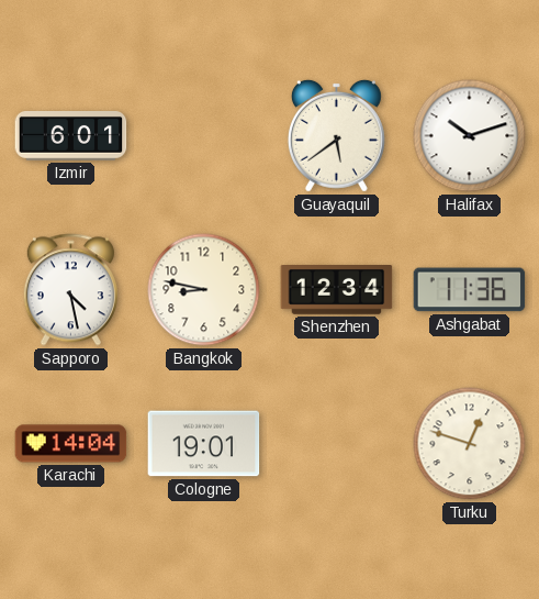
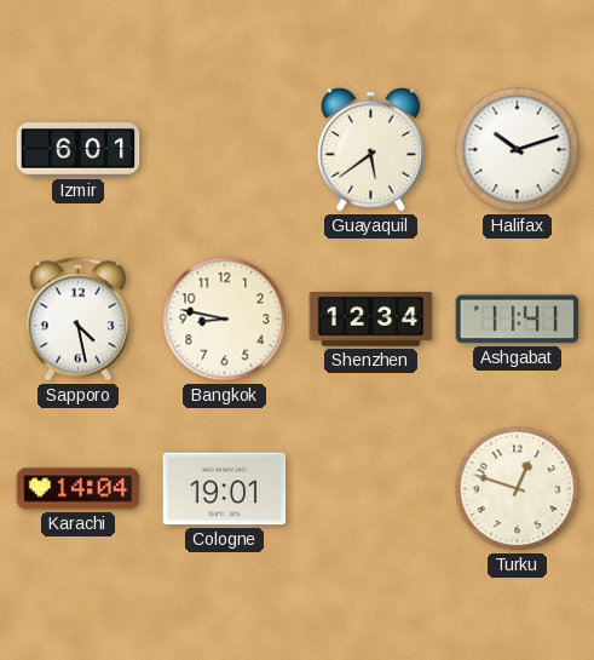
Ashgabat: 11:36 -> 11:41 (518, 320)
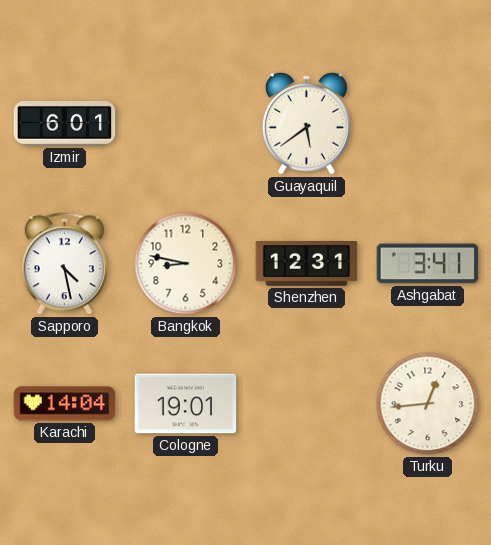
Halifax: 10:12 -> none (518, 150)
Shenzhen: 12:34 -> 12:31 (307, 264)
Ashgabat: 11:41 -> 3:41 (428, 264)
Turku: 12:48 -> 12:44 (428, 404)
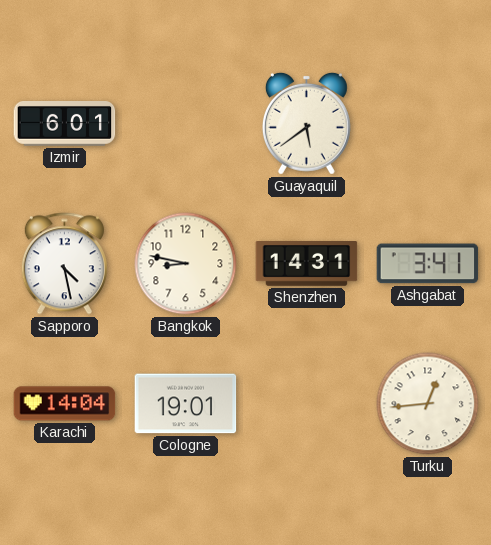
Shenzhen: 12:31 -> 14:31 (307, 264)
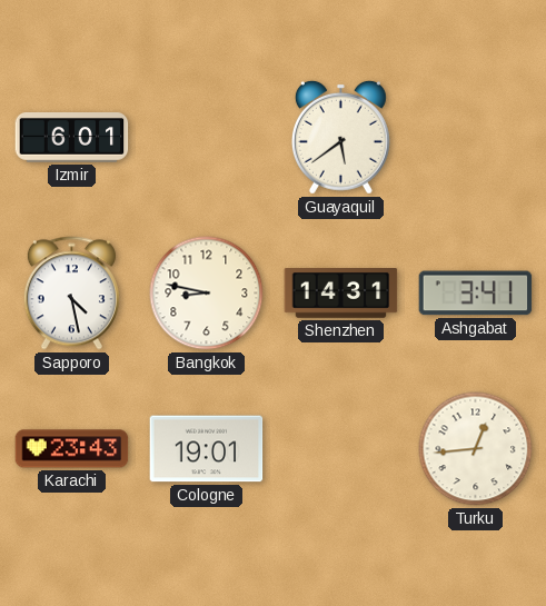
Karachi: 14:04 -> 23:43 (72, 449)
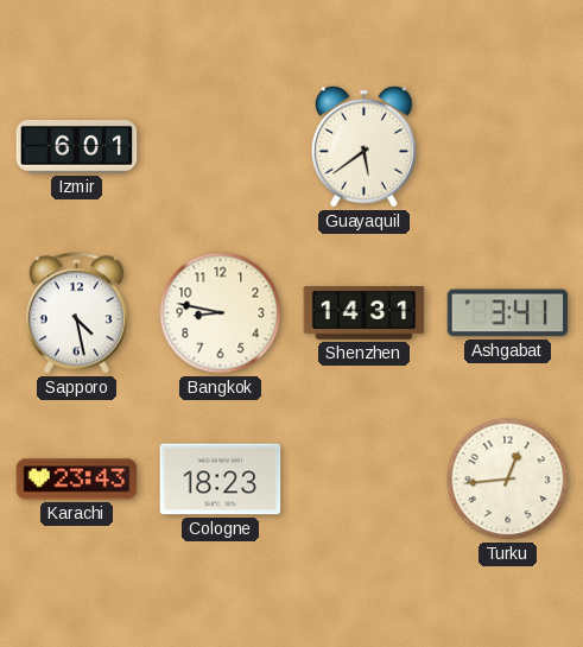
Cologne: 19:01 -> 18:23 (221, 480)
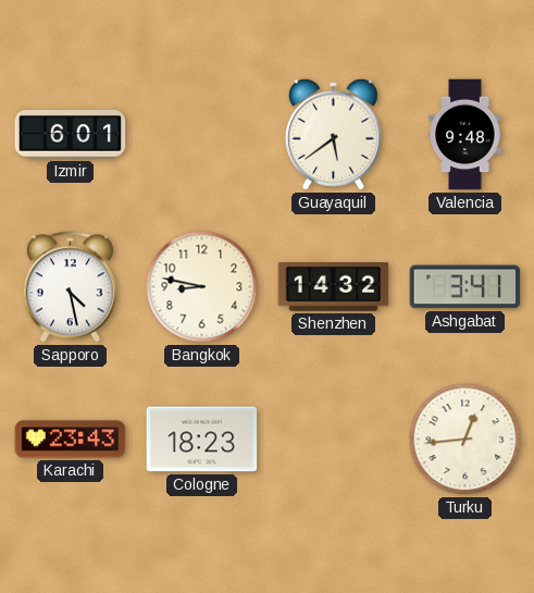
Valencia: none -> 9:48 (465, 135)
Shenzhen: 14:31 -> 14:32 (334, 287)
